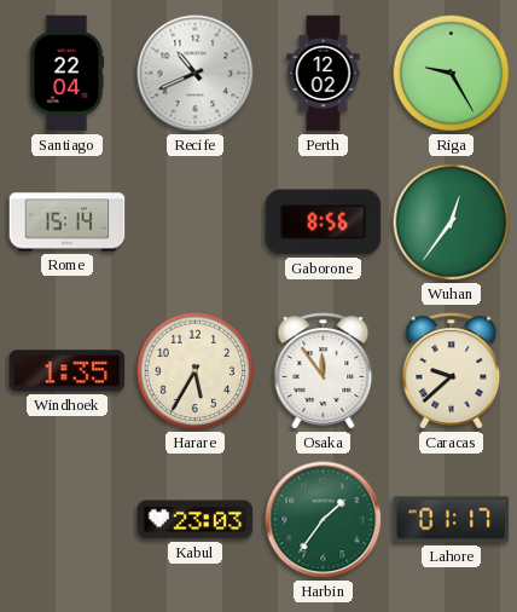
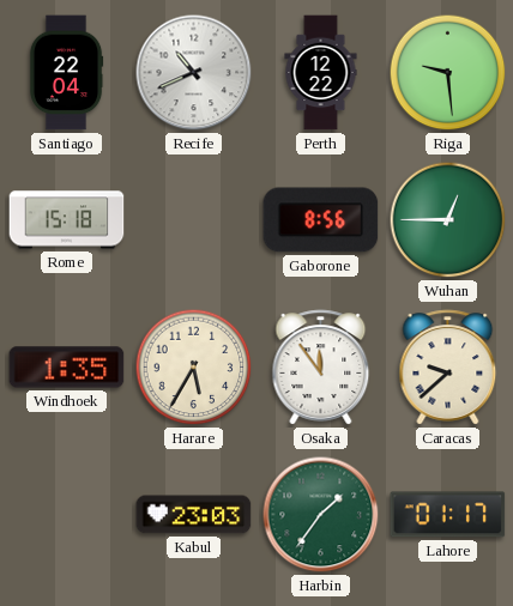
Perth: 12:02 -> 12:22 (321, 73)
Riga: 9:25 -> 9:29 (448, 73)
Rome: 15:14 -> 15:18 (67, 220)
Wuhan: 12:36 -> 12:45 (448, 220)
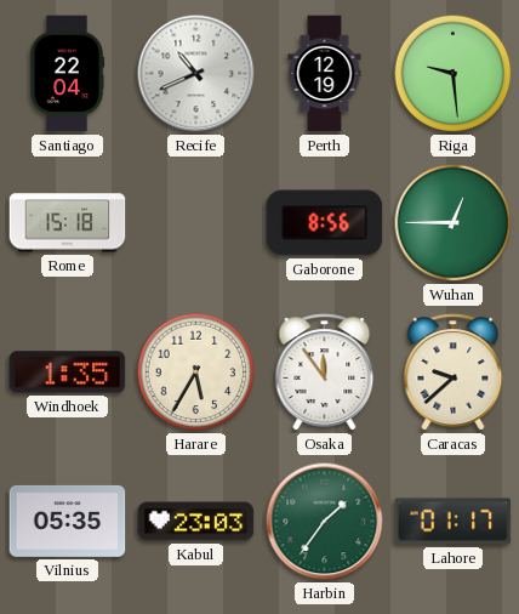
Perth: 12:22 -> 12:19 (325, 74)
Vilnius: none -> 05:35 (68, 521)
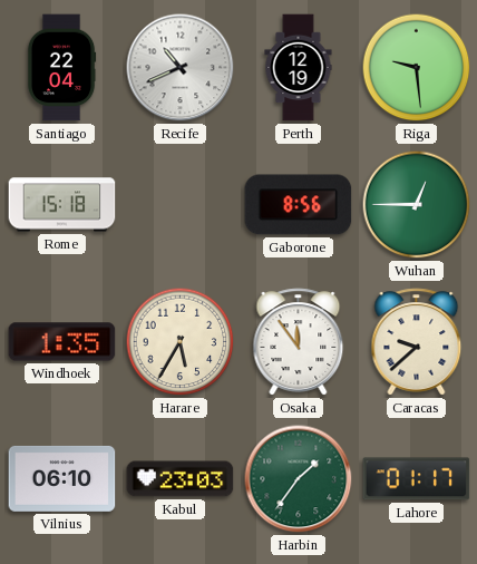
Vilnius: 05:35 -> 06:10 (62, 478)
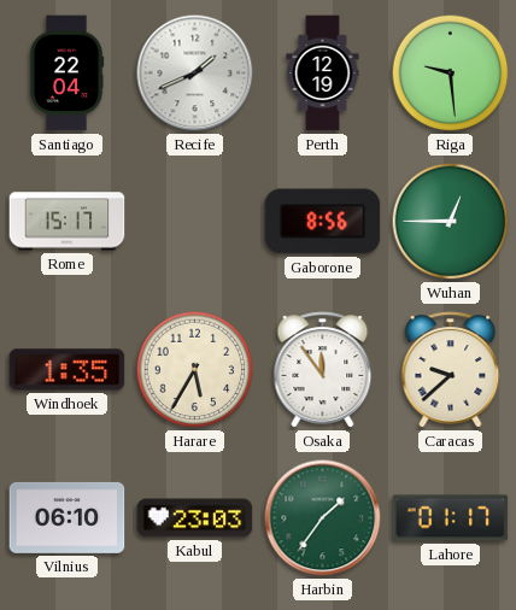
Recife: 10:41 -> 1:41 (195, 74)
Rome: 15:18 -> 15:17 (68, 222)
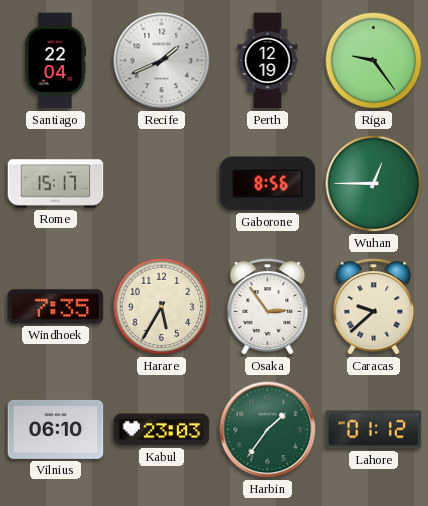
Riga: 9:29 -> 9:24 (374, 61)
Windhoek: 1:35 -> 7:35 (56, 307)
Osaka: 11:54 -> 2:54 (268, 307)
Lahore: 01:17 -> 01:12 (374, 430)
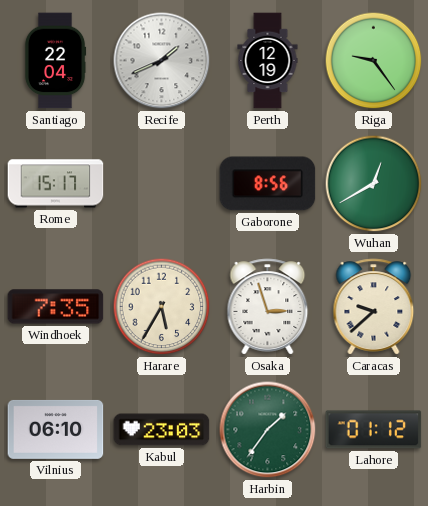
Wuhan: 12:45 -> 12:40 (374, 184)
Osaka: 2:54 -> 2:57 (268, 307)
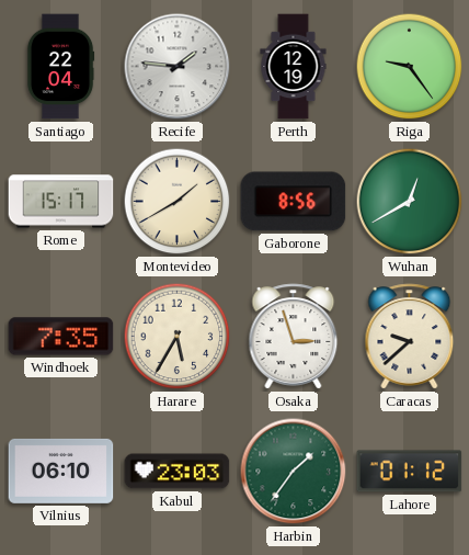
Recife: 1:41 -> 1:46 (178, 67)
Montevideo: none -> 1:40 (178, 202)
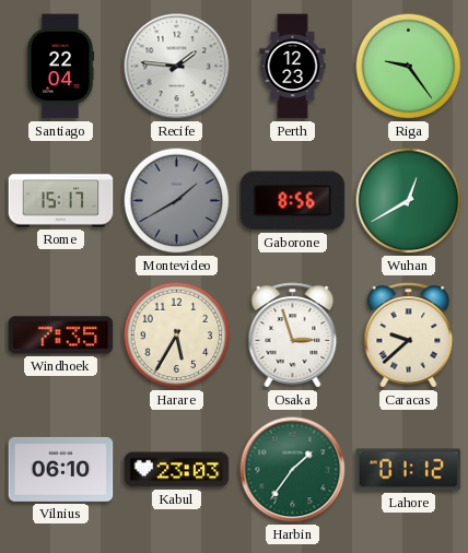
Perth: 12:19 -> 12:23 (293, 67)
Montevideo dial: cream -> grey (177, 201)
